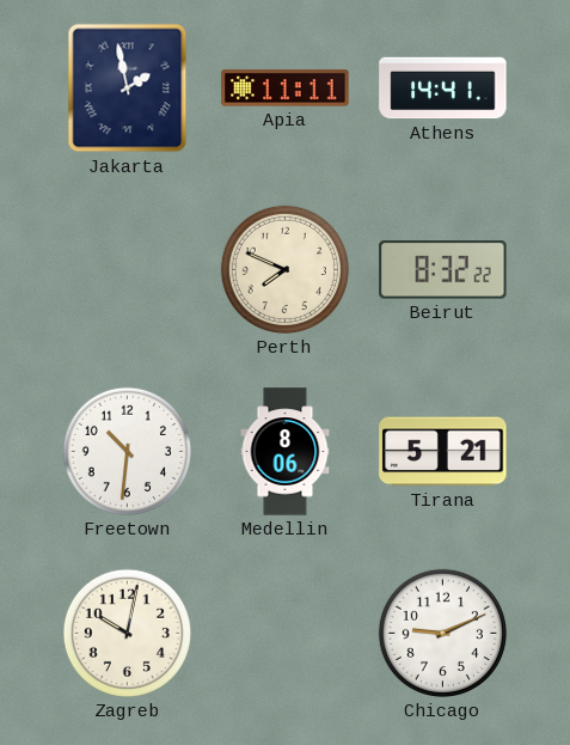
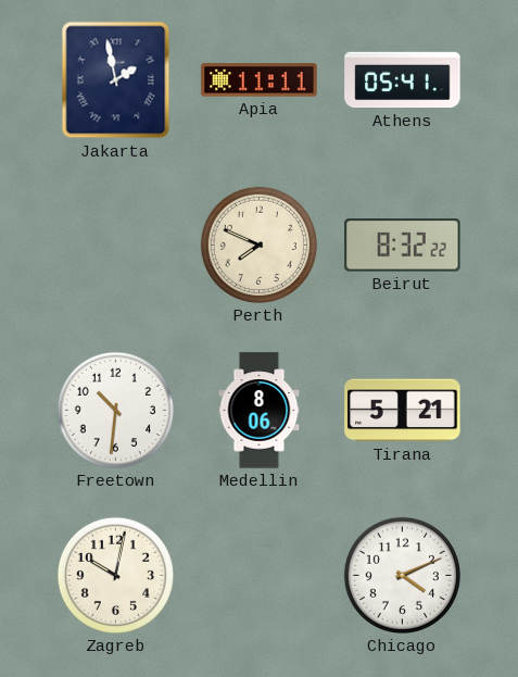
Athens: 14:41 -> 05:41 (403, 80)
Chicago: 9:11 -> 4:11 (402, 575)
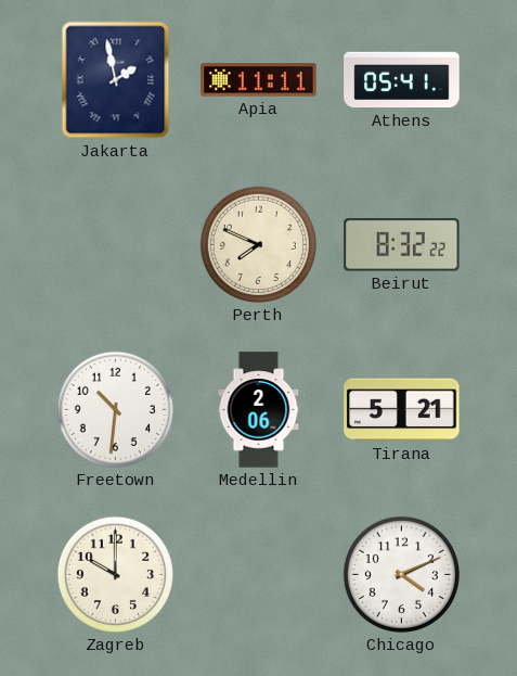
Medellin: 8:06 -> 2:06 (259, 410)
Zagreb: 10:02 -> 10:00 (115, 574)
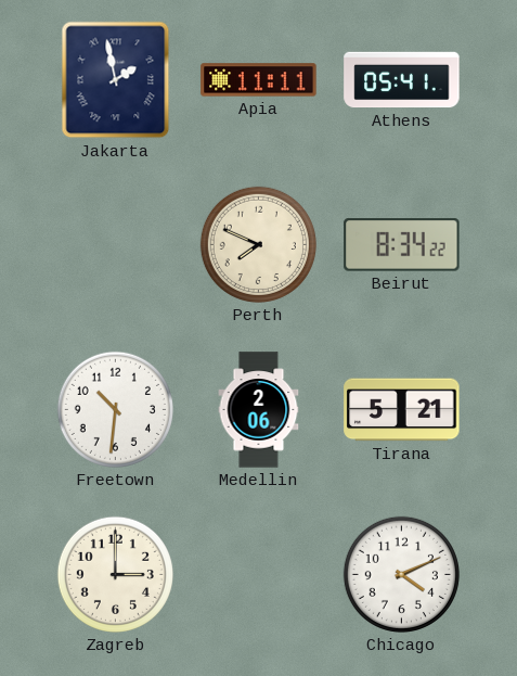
Beirut: 8:32 -> 8:34 (402, 245)
Zagreb: 10:00 -> 3:00 (115, 574)
